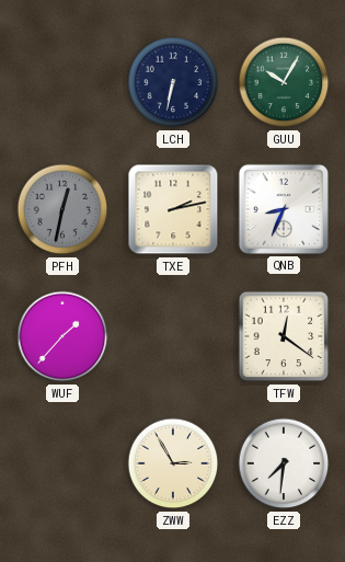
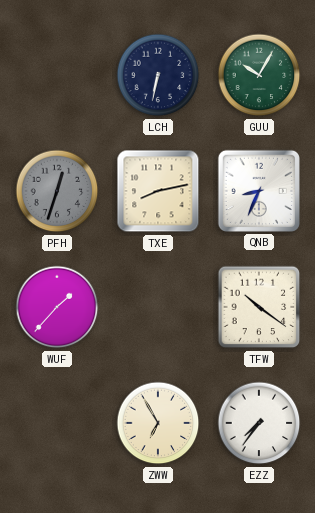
PFH: 12:32 -> 12:33 (57, 191)
TXE: 2:13 -> 8:13 (158, 191)
TFW: 12:21 -> 10:21 (259, 307)
ZWW: 2:55 -> 6:55 (158, 423)
EZZ: 7:31 -> 7:36 (259, 423)
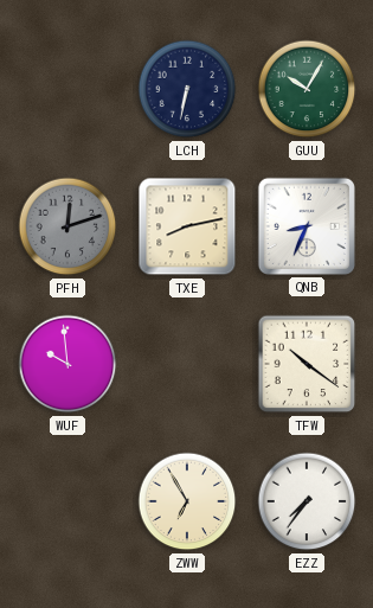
PFH: 12:33 -> 12:12 (67, 226)
WUF: 1:37 -> 9:59 (67, 364)
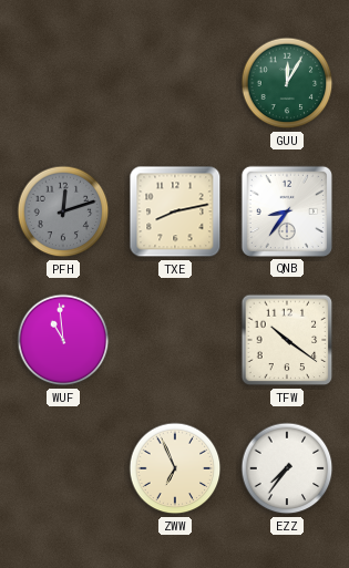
LCH: 6:32 -> none (187, 89)
GUU: 10:05 -> 12:05 (287, 83)
QNB: 8:34 -> 8:36 (287, 211)
WUF: 9:59 -> 10:59 (63, 340)
ZWW: 6:55 -> 6:56 (175, 468)
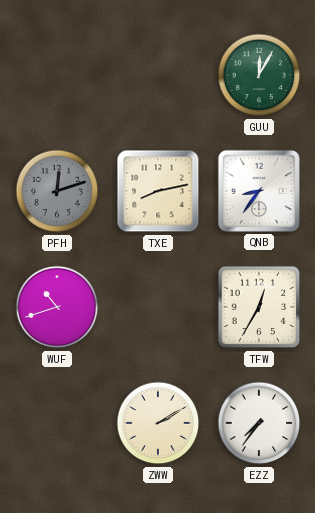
WUF: 10:59 -> 10:42 (57, 307)
TFW: 10:21 -> 12:35 (259, 307)
ZWW: 6:56 -> 2:10 (158, 423)
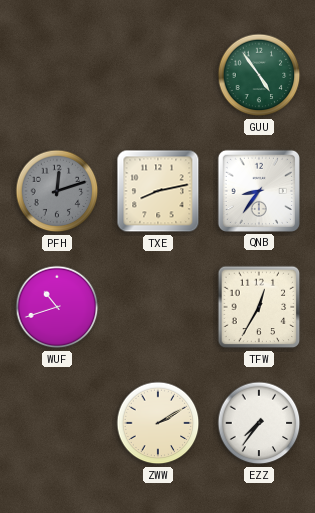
GUU: 12:05 -> 4:54 (259, 75)
